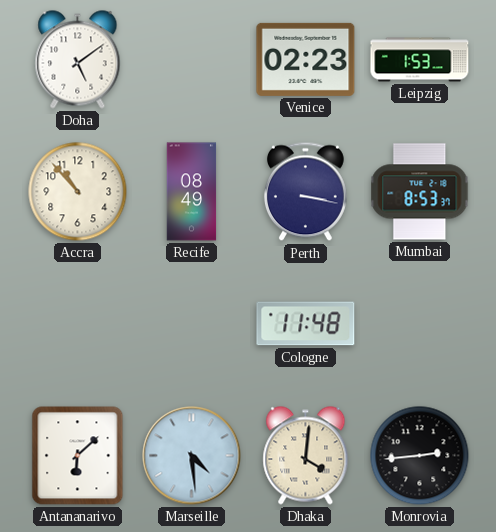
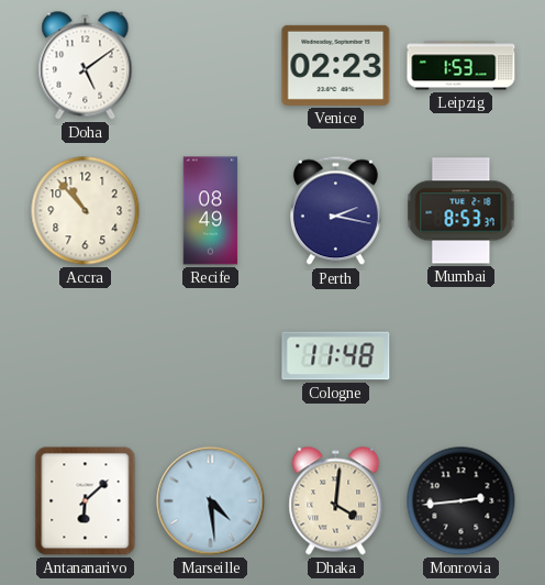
Perth: 3:17 -> 2:17 (335, 211)
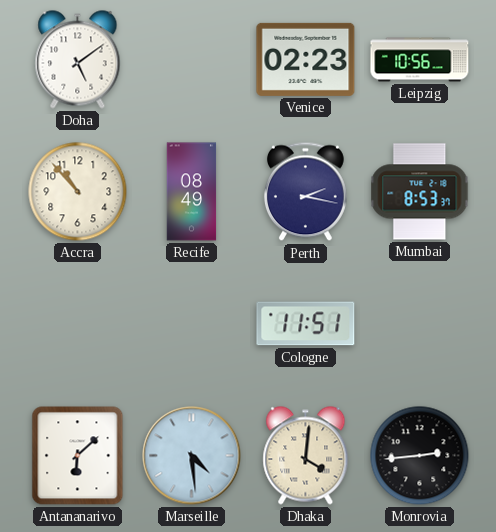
Leipzig: 1:53 -> 10:56 (420, 60)
Cologne: 11:48 -> 11:51 (306, 324)
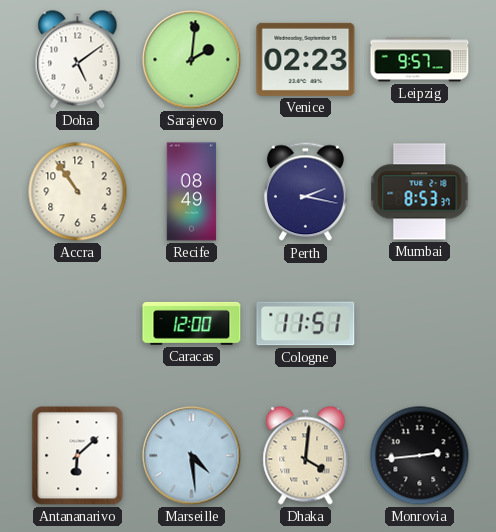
Sarajevo: none -> 2:01 (192, 60)
Leipzig: 10:56 -> 9:57 (420, 60)
Accra: 10:53 -> 10:54 (78, 192)
Caracas: none -> 12:00 (192, 323)
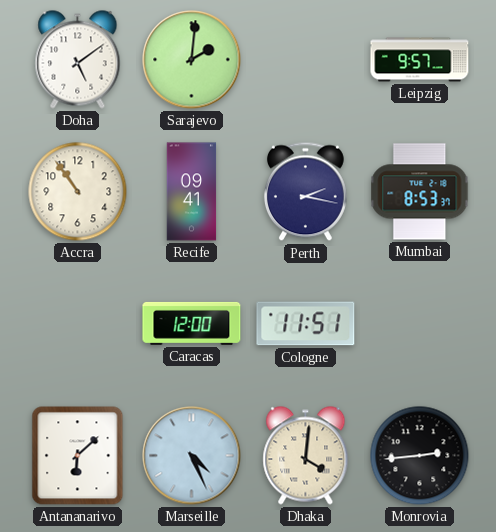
Venice: 02:23 -> none (306, 59)
Recife: 08:49 -> 09:41 (192, 192)
Marseille: 4:29 -> 4:26 (192, 456)
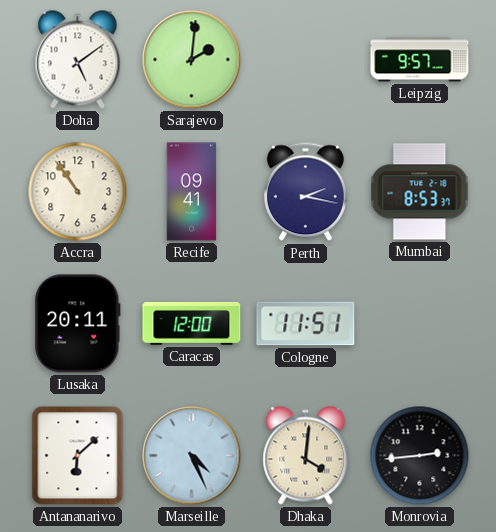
Lusaka: none -> 20:11 (78, 324)
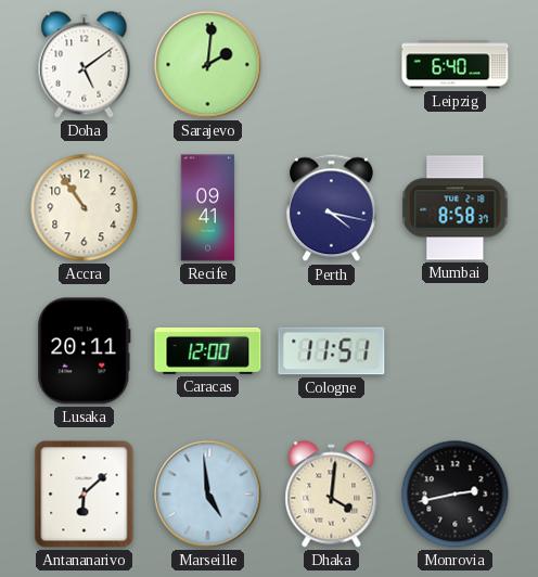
Leipzig: 9:57 -> 6:40 (456, 65)
Perth: 2:17 -> 4:17 (331, 208)
Mumbai: 8:53 -> 8:58 (456, 208)
Marseille: 4:26 -> 4:59 (208, 495)
Monrovia: 2:44 -> 2:43 (456, 495)
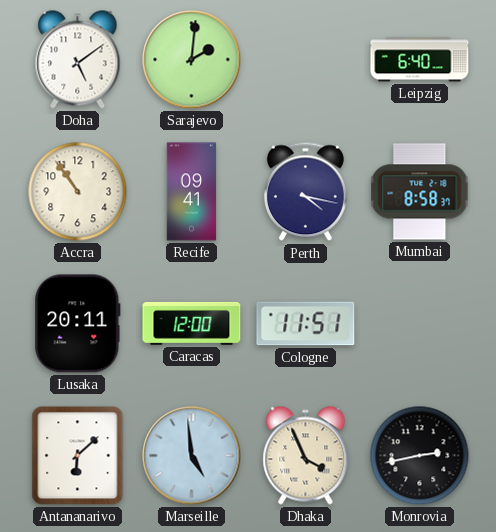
Dhaka: 4:01 -> 3:56 (306, 456)
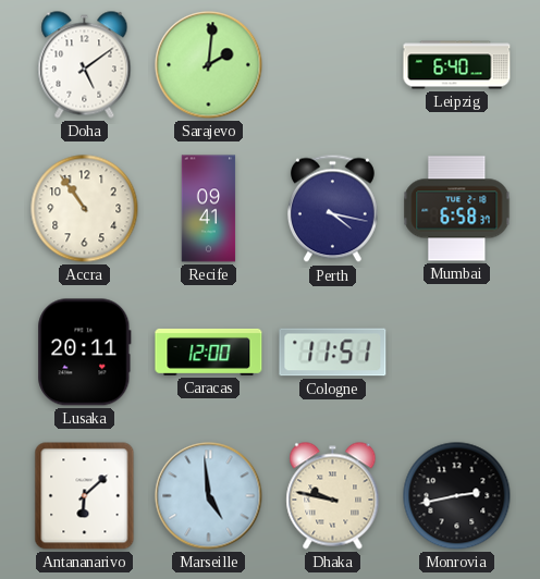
Mumbai: 8:58 -> 6:58 (457, 209)
Dhaka: 3:56 -> 9:47 (333, 496)
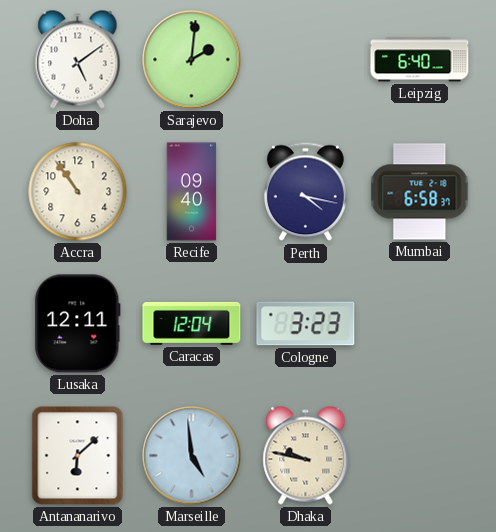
Recife: 09:41 -> 09:40 (192, 192)
Lusaka: 20:11 -> 12:11 (78, 324)
Caracas: 12:00 -> 12:04 (192, 323)
Cologne: 11:51 -> 3:23 (306, 324)
Monrovia: 2:43 -> none (457, 496)
